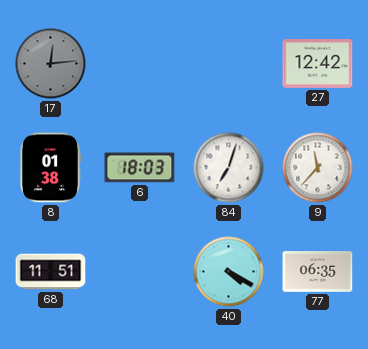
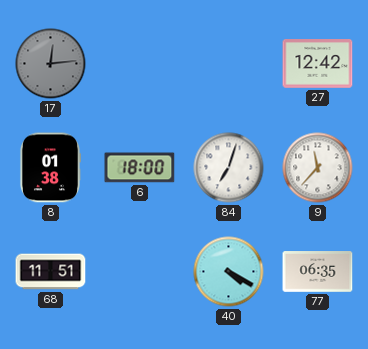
6: 18:03 -> 18:00 (140, 168)
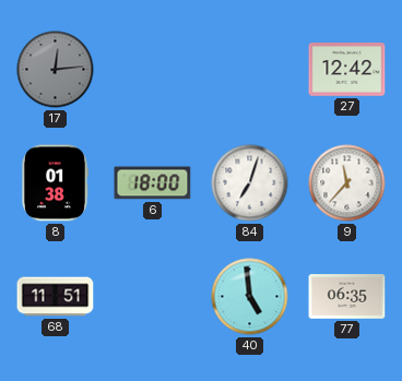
40: 4:20 -> 4:59 (250, 297)
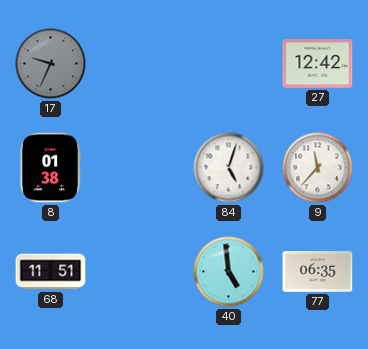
17: 12:14 -> 9:34 (51, 64)
6: 18:00 -> none (153, 183)
84: 7:03 -> 5:03 (229, 168)
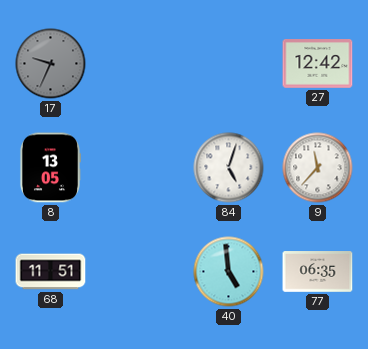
8: 01:38 -> 13:05 (50, 168)
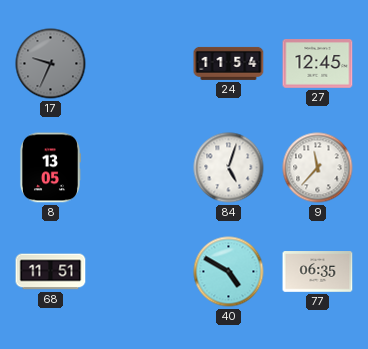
24: none -> 11:54 (229, 63)
27: 12:42 -> 12:45 (318, 64)
40: 4:59 -> 4:50 (229, 272)
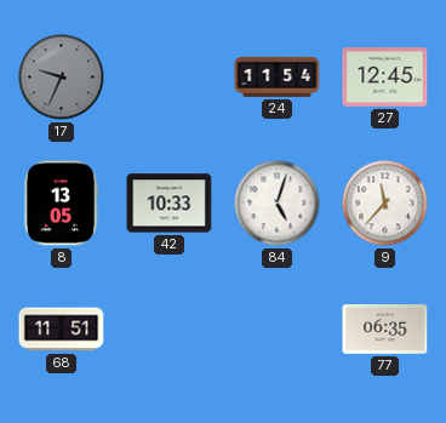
42: none -> 10:33 (170, 204)
40: 4:50 -> none (229, 272)
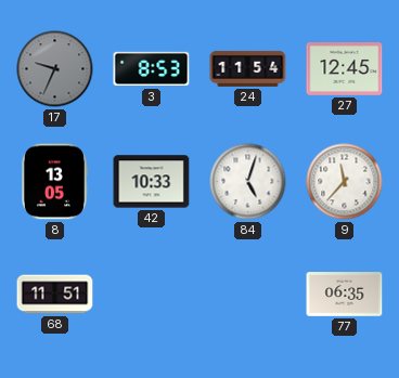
3: none -> 8:53 (152, 69)
